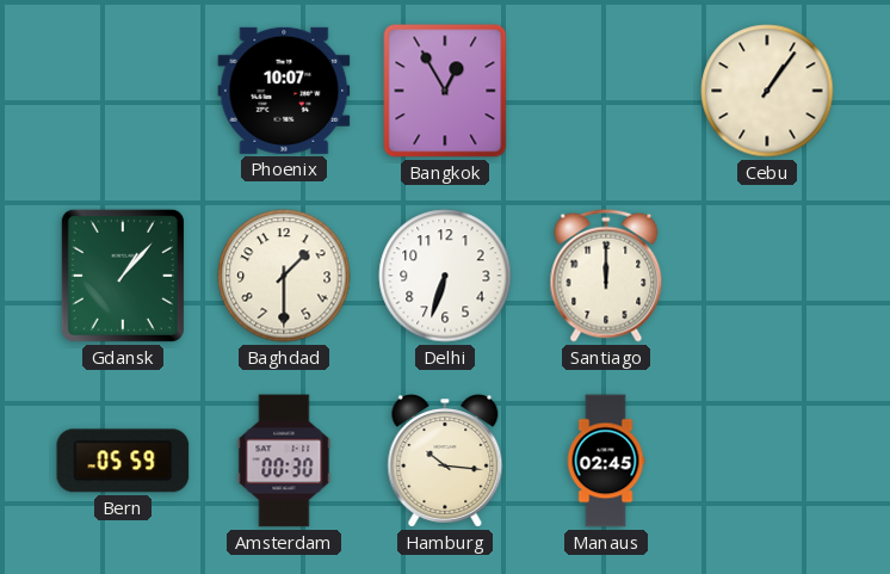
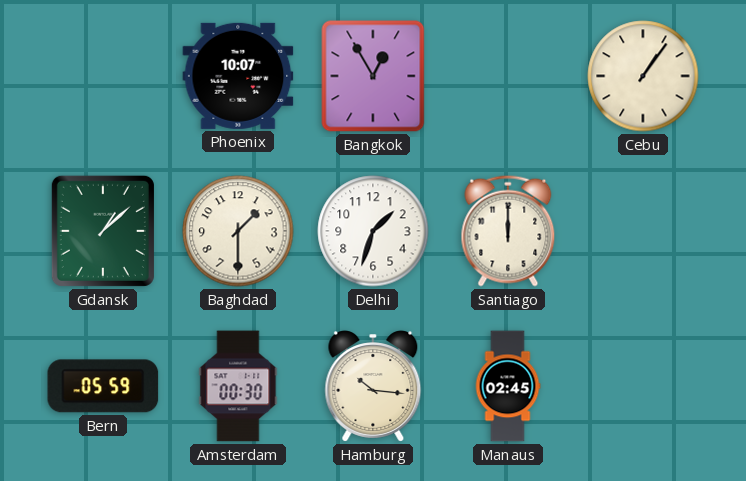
Gdansk: 1:07 -> 1:08 (103, 231)
Delhi: 6:33 -> 1:33 (373, 231)
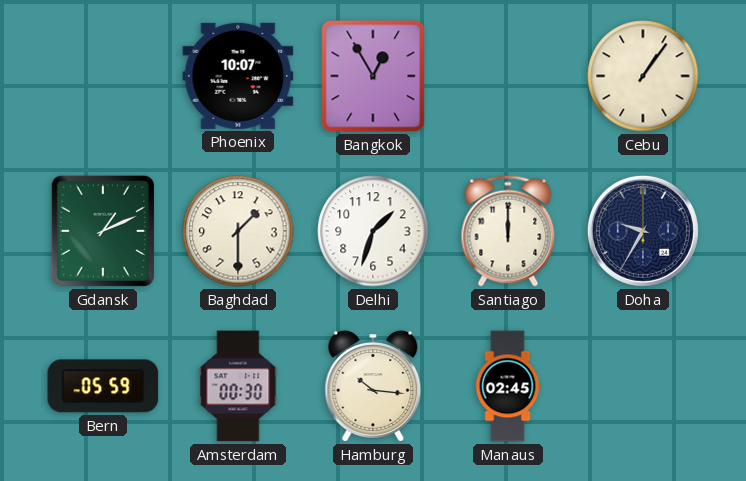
Gdansk: 1:08 -> 1:11 (103, 231)
Doha: none -> 9:35 (643, 231)
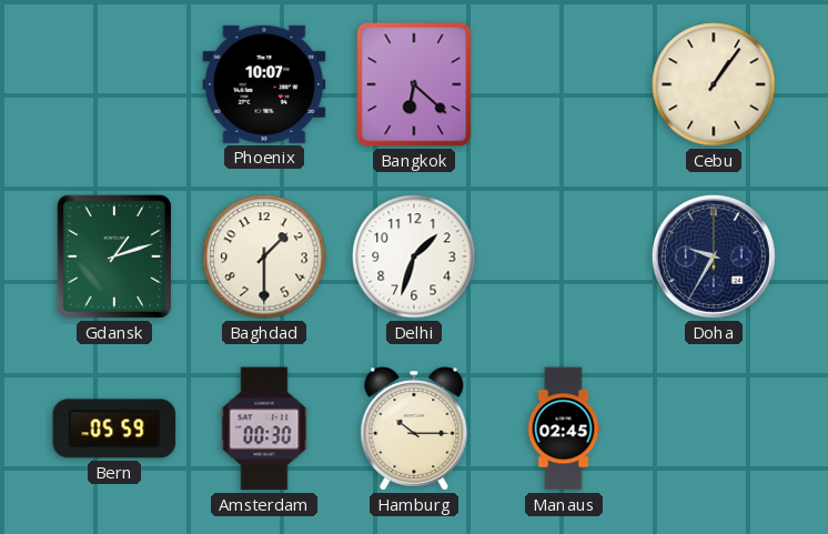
Bangkok: 12:55 -> 6:22 (414, 84)
Gdansk: 1:11 -> 1:12 (114, 256)
Santiago: 12:00 -> none (508, 231)
Hamburg: 10:16 -> 10:15 (414, 429)
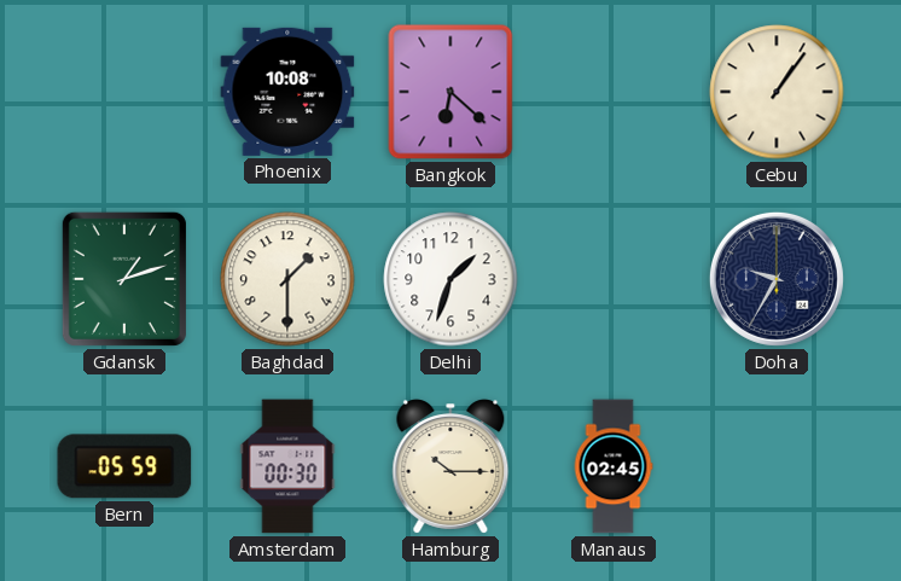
Phoenix: 10:07 -> 10:08 (287, 92)
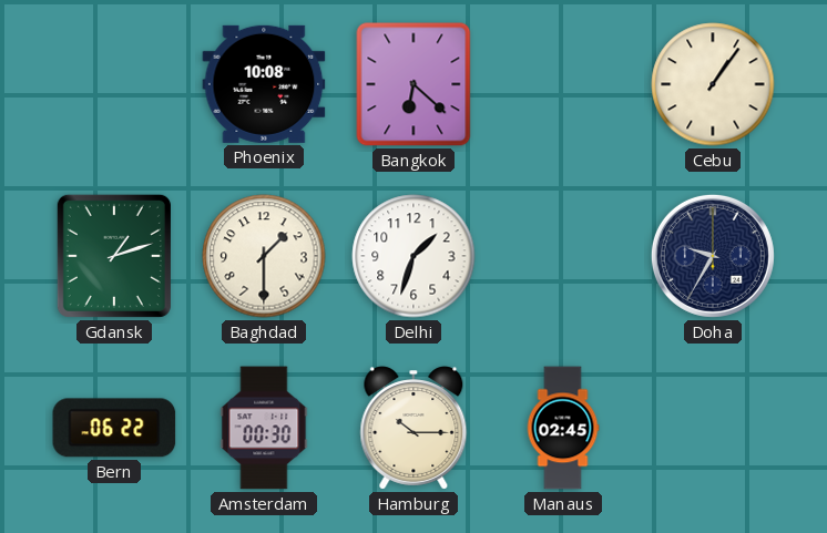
Bern: 05:59 -> 06:22 (114, 428)
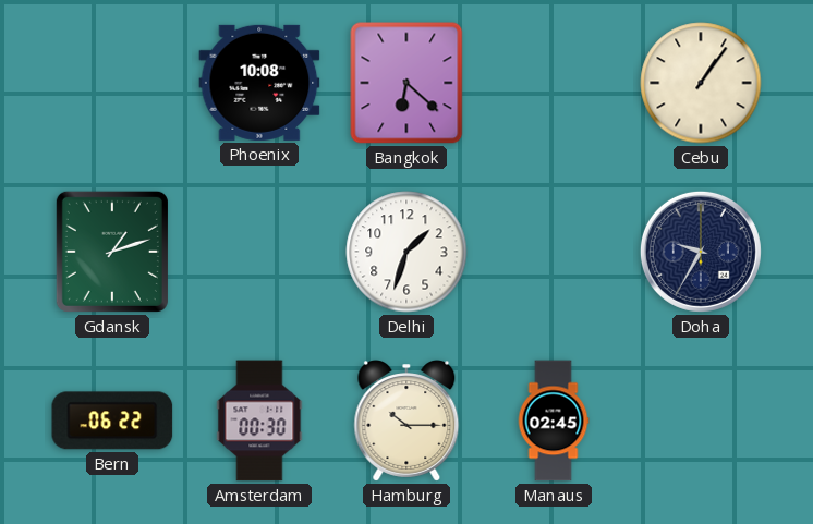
Baghdad: 1:30 -> none (264, 256)
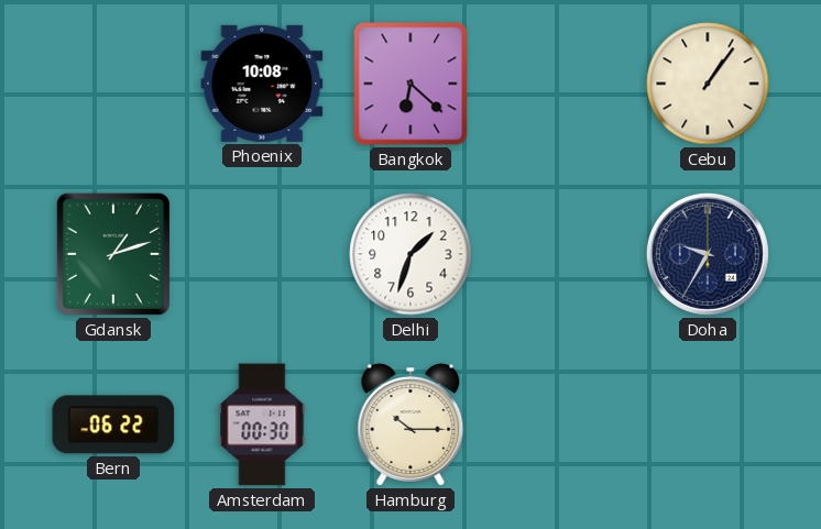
Manaus: 02:45 -> none (554, 421)
